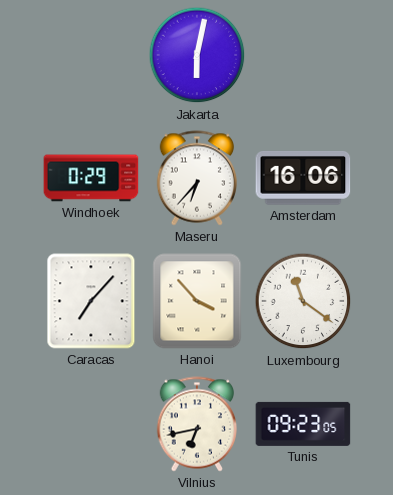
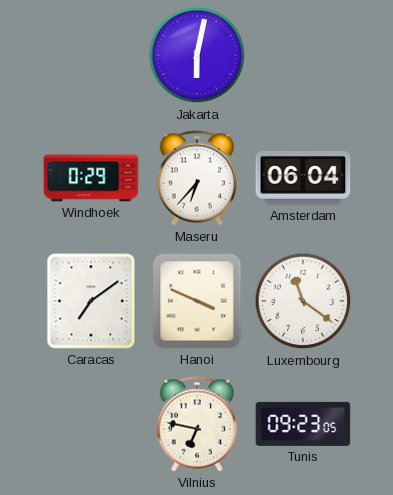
Amsterdam: 16:06 -> 06:04 (303, 178)
Caracas: 7:07 -> 7:09 (91, 301)
Hanoi: 3:53 -> 3:49 (197, 301)
Vilnius: 6:43 -> 6:47 (196, 424)
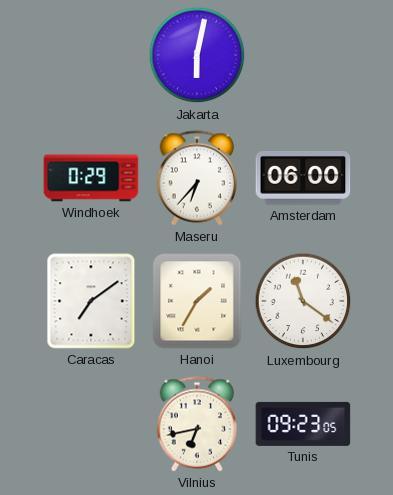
Amsterdam: 06:04 -> 06:00 (303, 178)
Hanoi: 3:49 -> 1:35 (197, 301)
Vilnius: 6:47 -> 6:43 (196, 424)
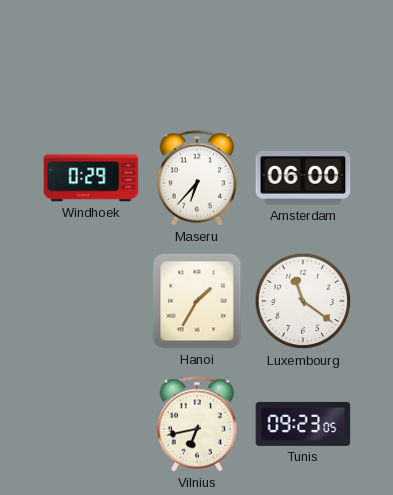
Jakarta: 6:02 -> none (197, 55)
Caracas: 7:09 -> none (91, 301)
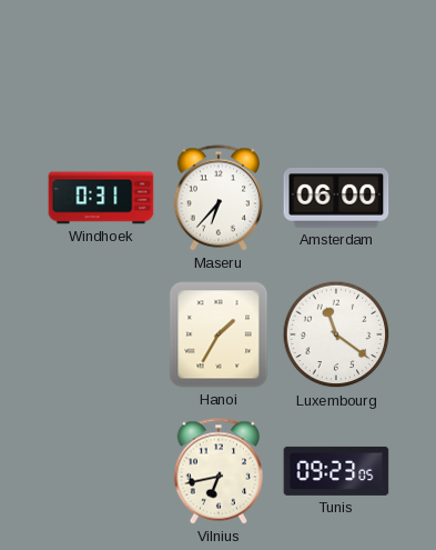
Windhoek: 0:29 -> 0:31 (101, 198)
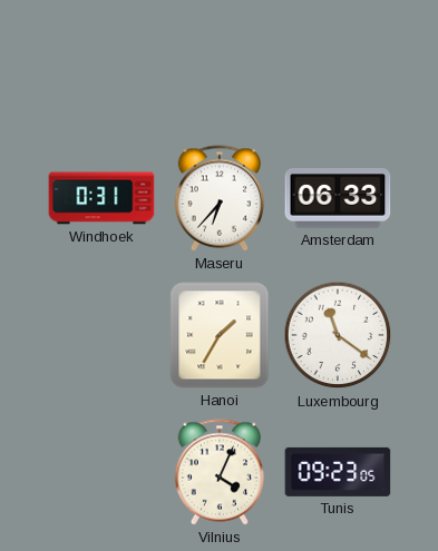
Amsterdam: 06:00 -> 06:33 (338, 198)
Vilnius: 6:43 -> 4:04 (218, 472)
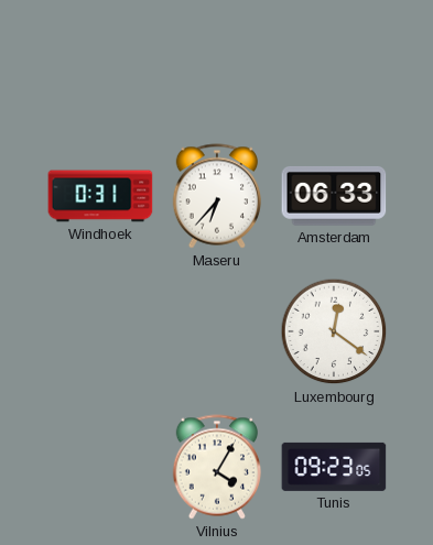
Hanoi: 1:35 -> none (220, 335)
Luxembourg: 11:21 -> 12:21 (334, 331)
Vilnius: 4:04 -> 4:05 (216, 467)
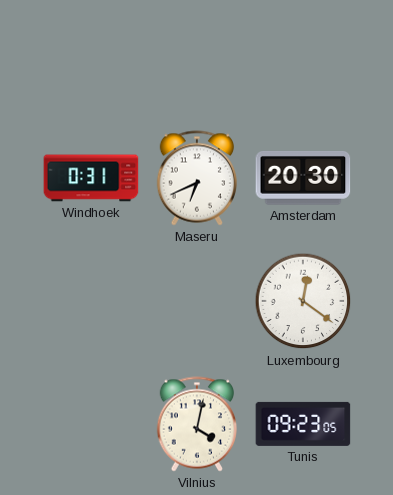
Maseru: 6:37 -> 6:41 (196, 178)
Amsterdam: 06:33 -> 20:30 (303, 178)
Vilnius: 4:05 -> 4:02 (196, 424)
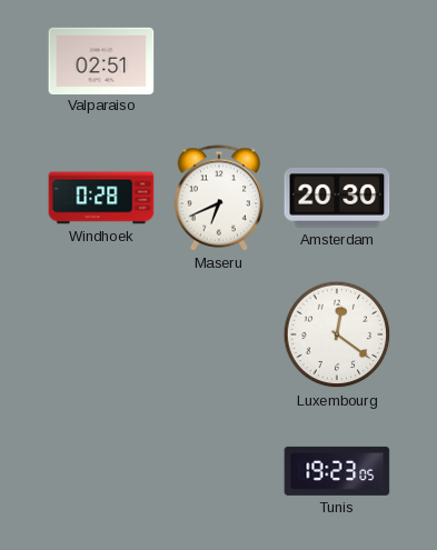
Valparaiso: none -> 02:51 (101, 60)
Windhoek: 0:31 -> 0:28 (101, 198)
Vilnius: 4:02 -> none (196, 424)
Tunis: 09:23 -> 19:23 (337, 471)
